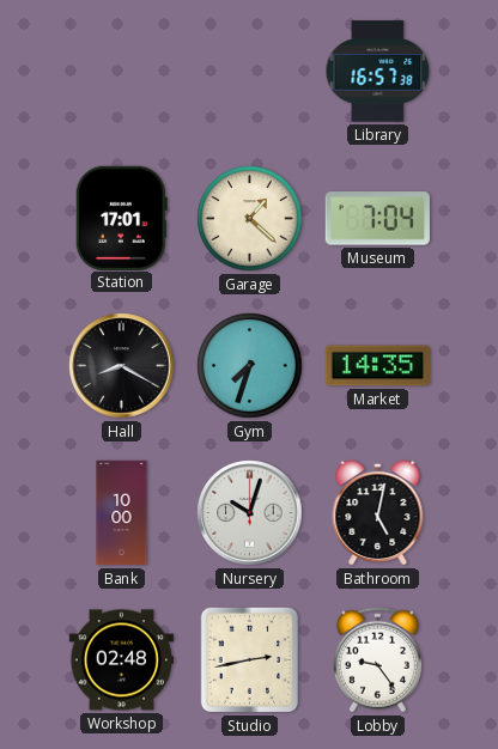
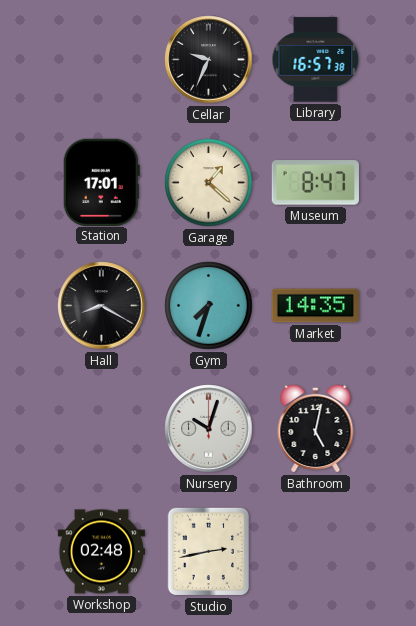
Cellar: none -> 9:34 (209, 60)
Museum: 7:04 -> 8:47 (315, 183)
Bank: 10:00 -> none (122, 513)
Lobby: 9:24 -> none (377, 660)
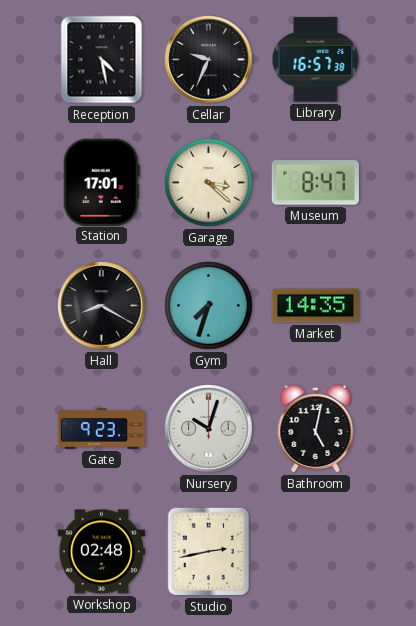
Reception: none -> 4:28 (102, 60)
Garage: 1:22 -> 3:22 (209, 183)
Gate: none -> 9:23 (101, 429)
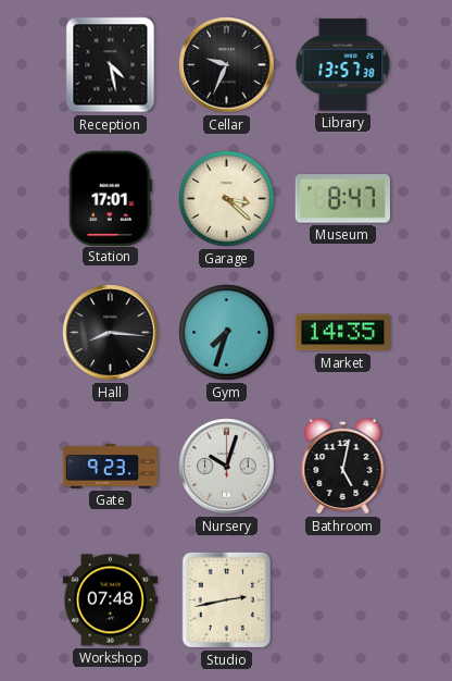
Library: 16:57 -> 13:57 (343, 65)
Hall: 8:20 -> 8:16 (111, 333)
Workshop: 02:48 -> 07:48 (110, 600)
